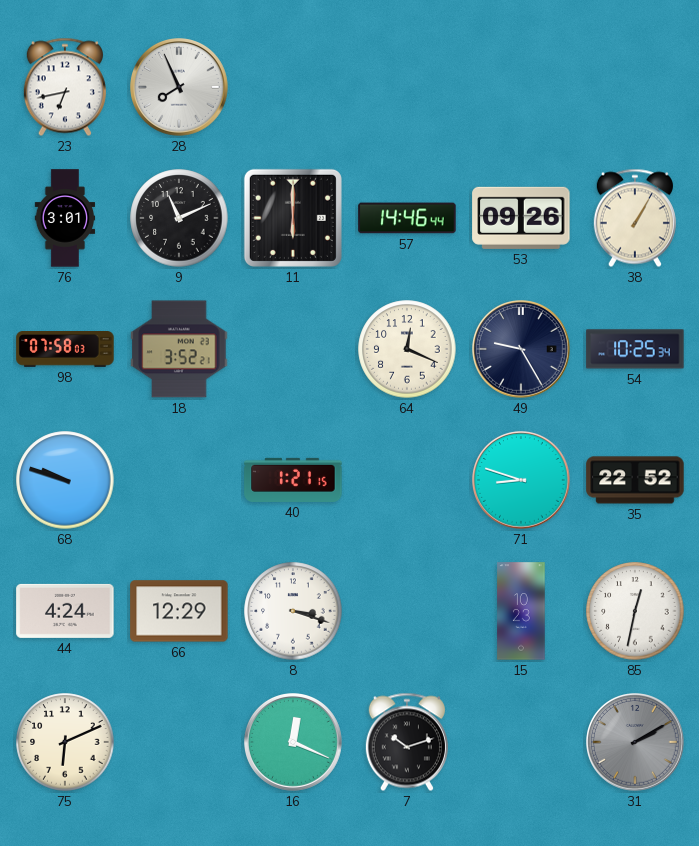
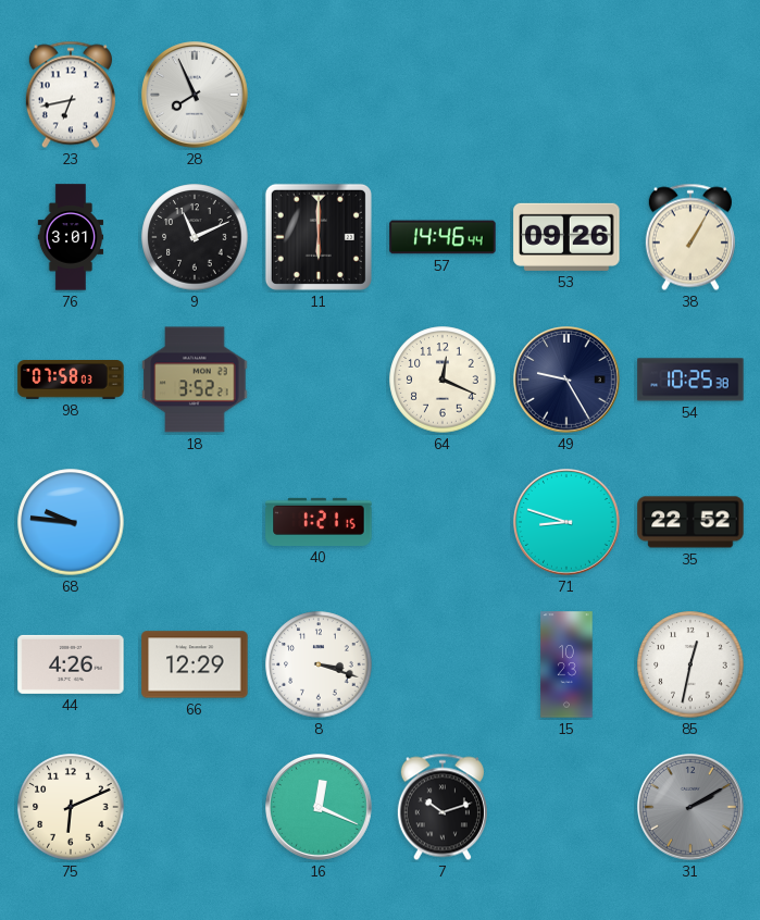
54: 10:25:34 -> 10:25:38 (690, 380)
68: 9:48 -> 9:46 (71, 522)
44: 4:24 -> 4:26 (71, 664)
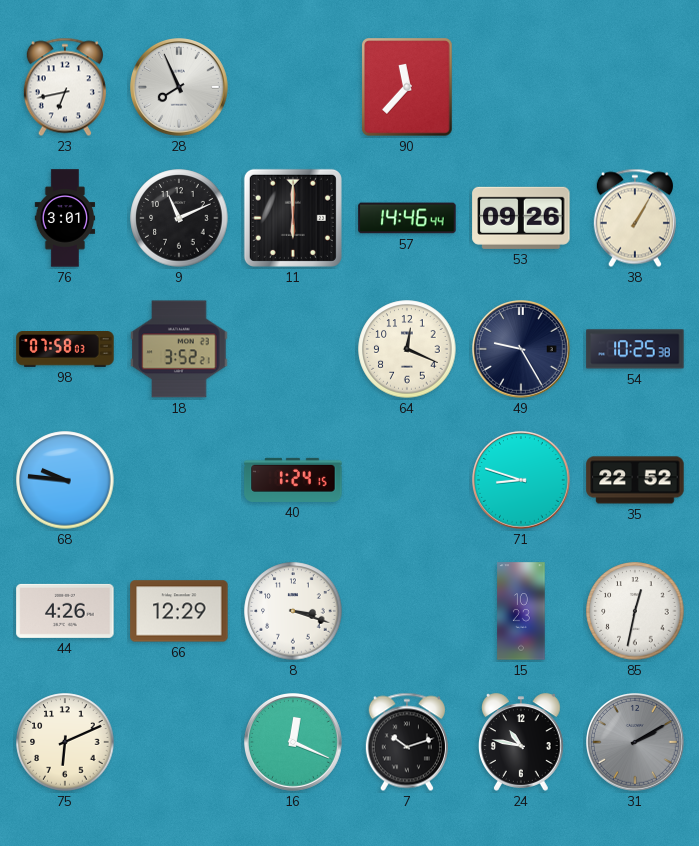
90: none -> 11:37 (407, 87)
40: 1:21 -> 1:24 (293, 480)
24: none -> 10:47 (521, 742)
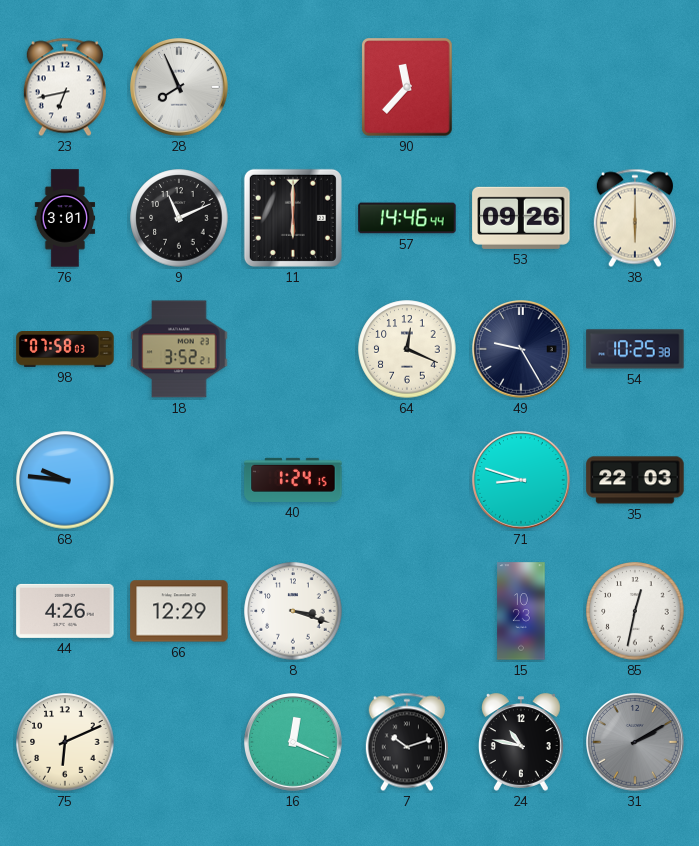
38: 1:05 -> 6:00 (635, 218)
35: 22:52 -> 22:03 (635, 480)
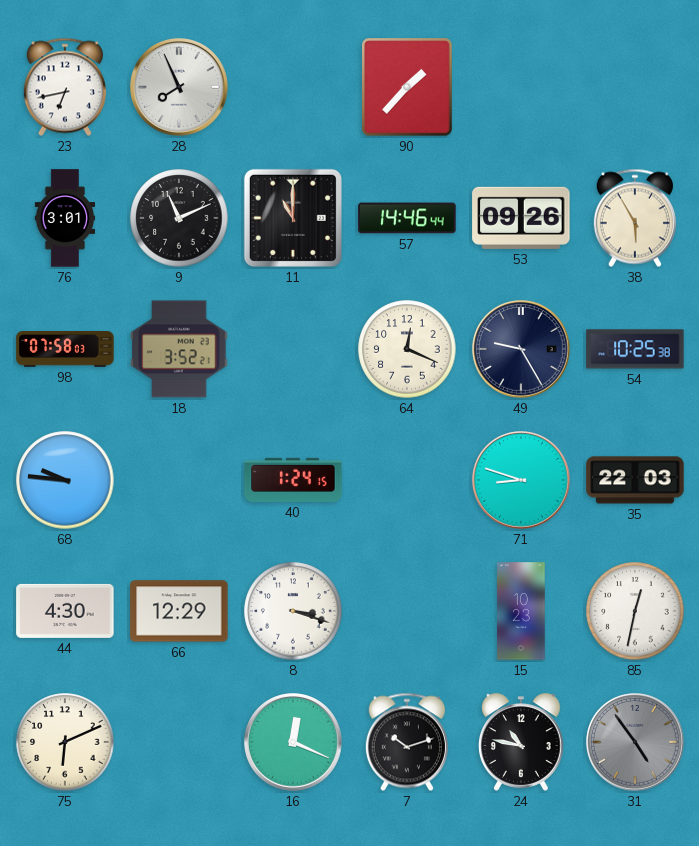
90: 11:37 -> 1:37 (407, 87)
11: 6:00 -> 11:00 (293, 218)
38: 6:00 -> 5:55 (635, 218)
44: 4:26 -> 4:30 (65, 611)
31: 2:10 -> 4:54 (636, 743)
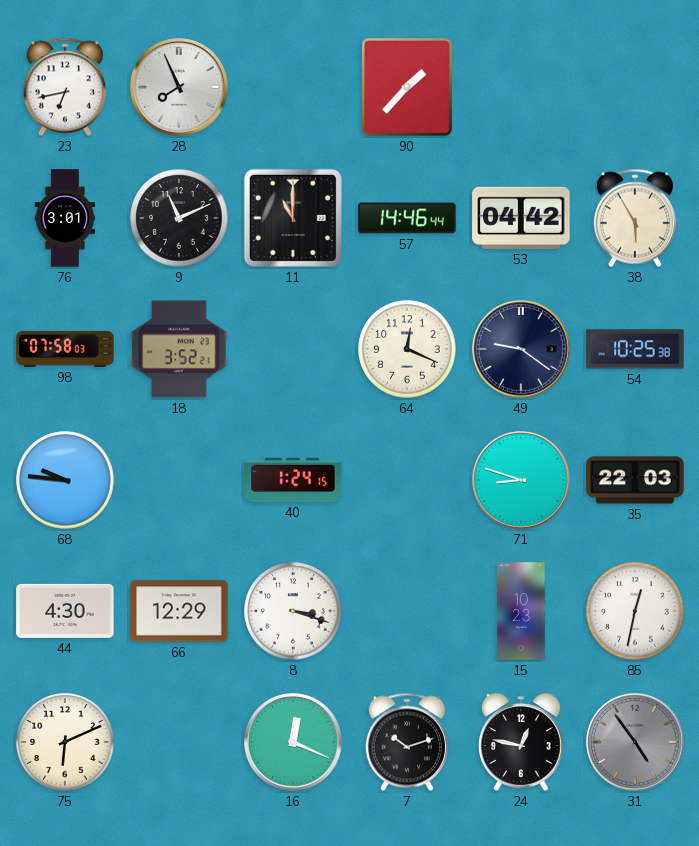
53: 09:26 -> 04:42 (521, 218)
49: 9:25 -> 9:21 (522, 350)
24: 10:47 -> 12:47 (521, 742)
